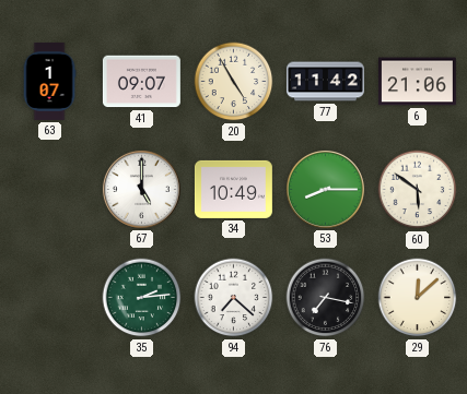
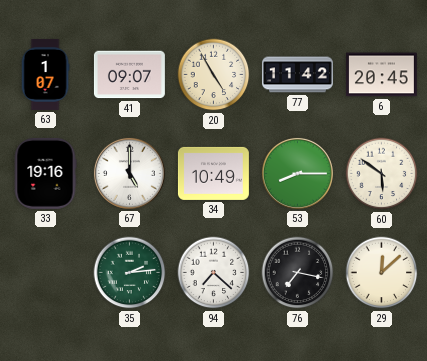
6: 21:06 -> 20:45 (381, 75)
33: none -> 19:16 (45, 173)
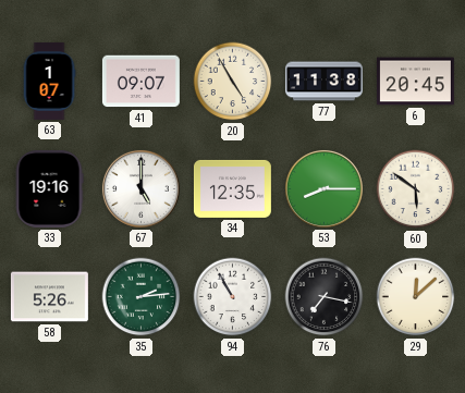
77: 11:42 -> 11:38 (323, 82)
34: 10:49 -> 12:35 (232, 188)
58: none -> 5:26 (49, 297)
94: 7:22 -> 10:55 (233, 297)
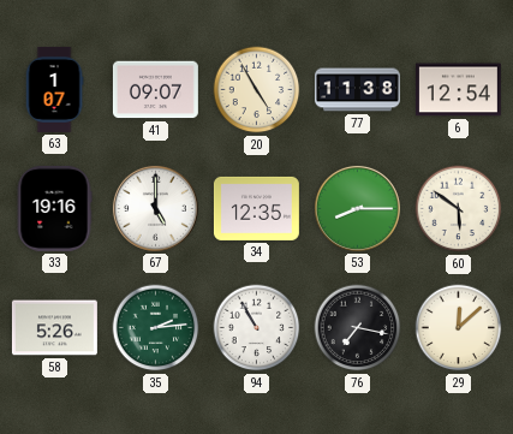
6: 20:45 -> 12:54 (458, 90)
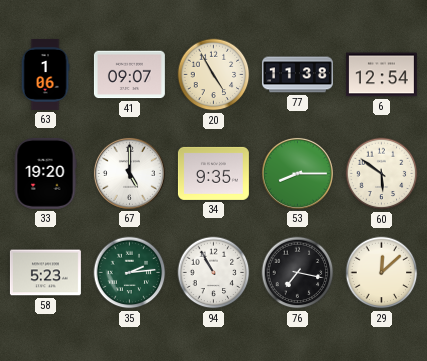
63: 1:07 -> 1:06 (45, 74)
33: 19:16 -> 19:20 (45, 173)
34: 12:35 -> 9:35 (213, 173)
58: 5:26 -> 5:23 (45, 273)
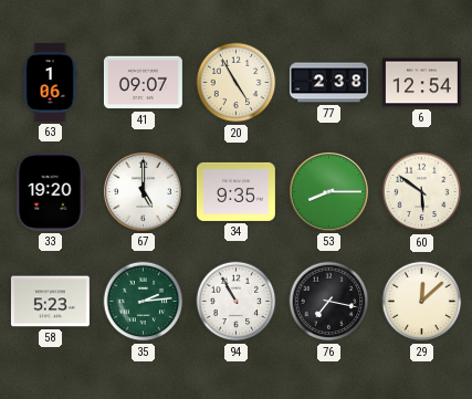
77: 11:38 -> 2:38 (328, 83)
